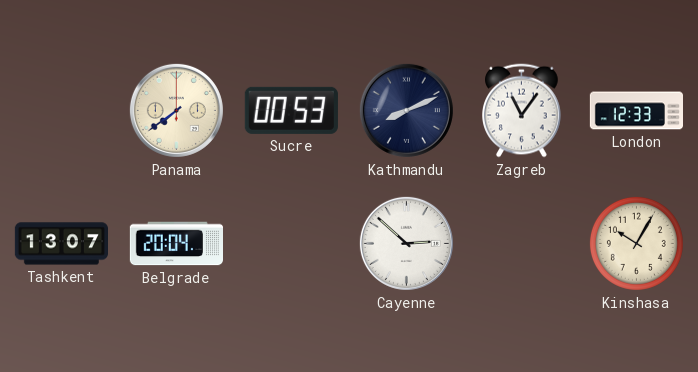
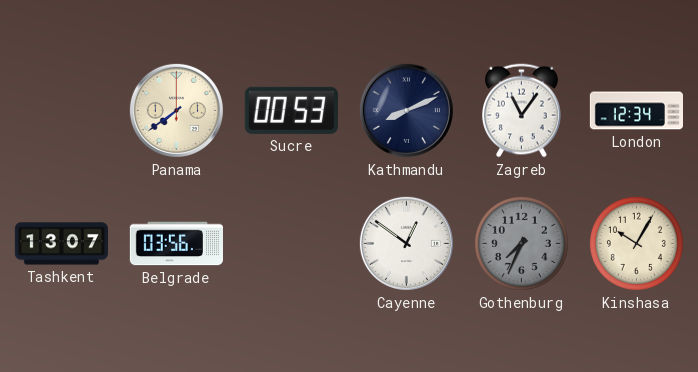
London: 12:33 -> 12:34 (636, 111)
Belgrade: 20:04 -> 03:56 (176, 244)
Cayenne: 2:52 -> 12:51 (406, 243)
Gothenburg: none -> 7:34 (521, 243)
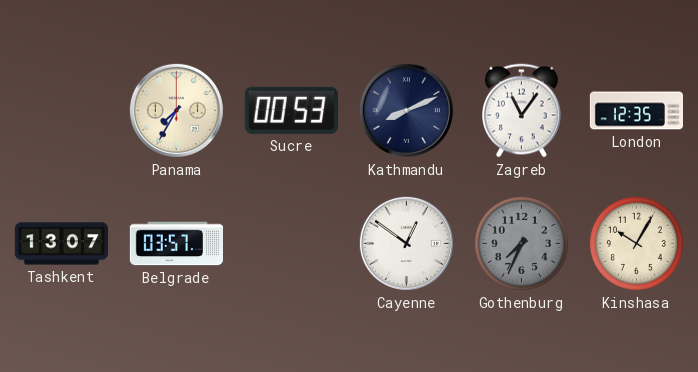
Panama: 7:39 -> 7:35 (176, 110)
London: 12:34 -> 12:35 (636, 111)
Belgrade: 03:56 -> 03:57 (176, 244)
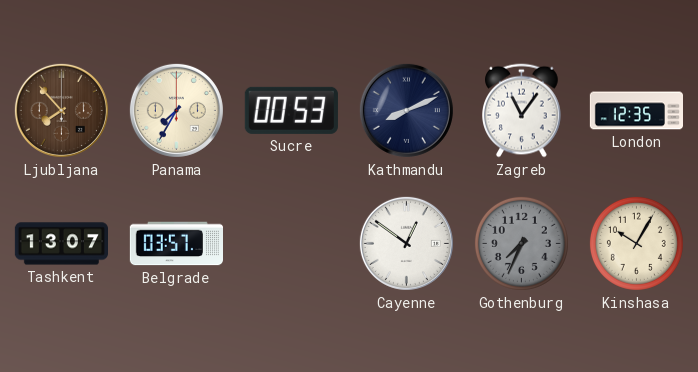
Ljubljana: none -> 7:53 (61, 110)
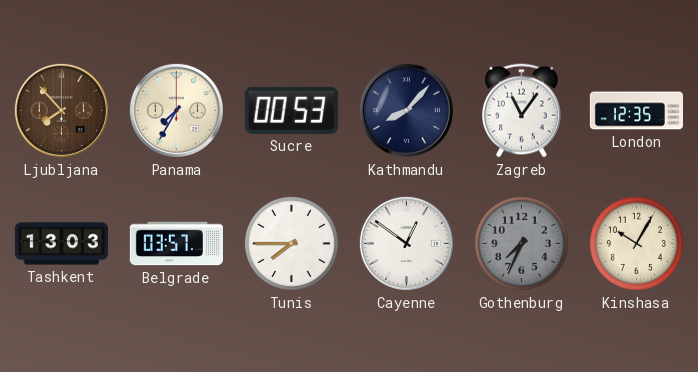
Kathmandu: 8:11 -> 8:07 (406, 110)
Tashkent: 13:07 -> 13:03 (61, 244)
Tunis: none -> 7:45 (291, 243)
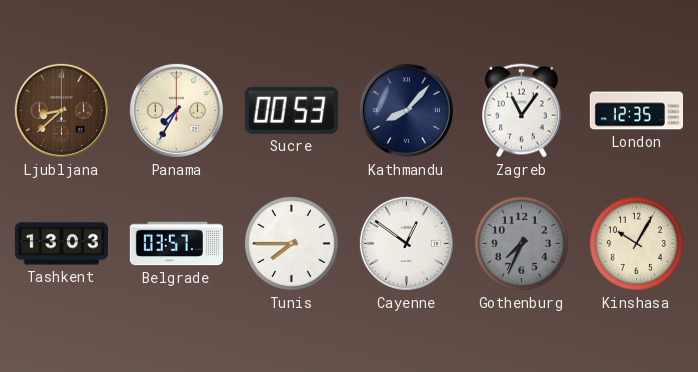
Ljubljana: 7:53 -> 8:38 (61, 110)
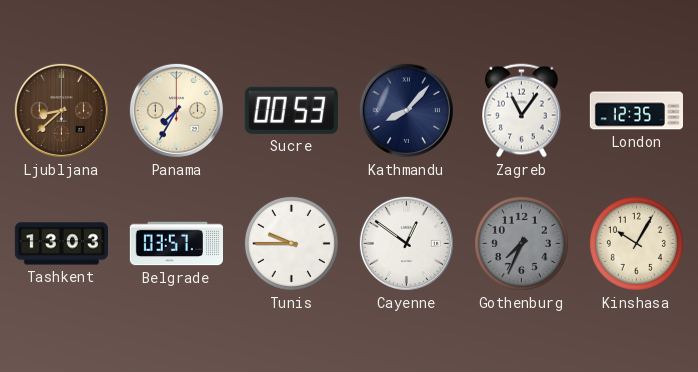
Tunis: 7:45 -> 9:45 (291, 243)
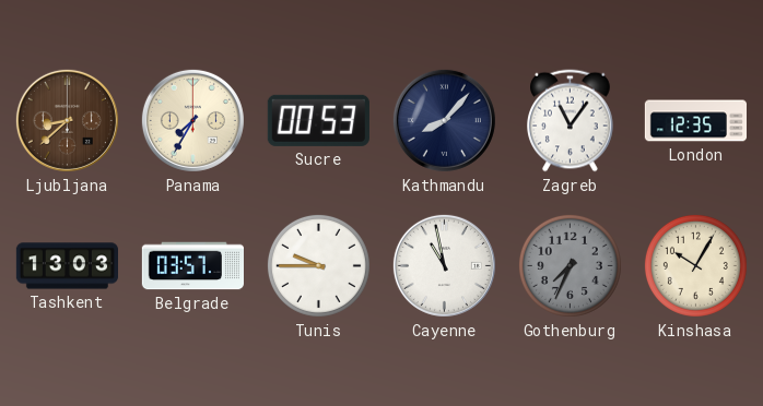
Cayenne: 12:51 -> 10:58 (444, 265)
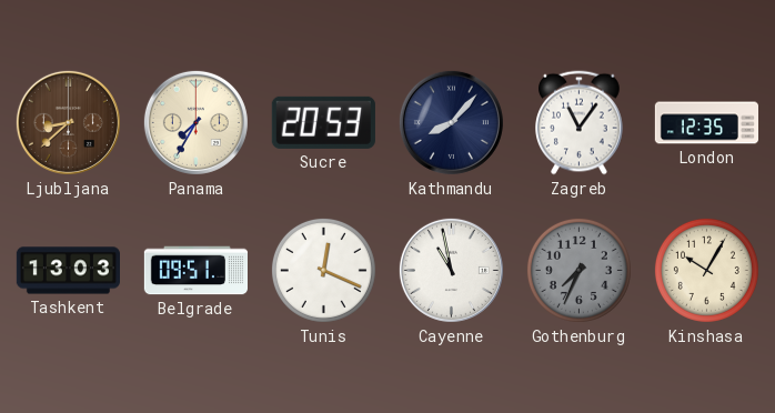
Sucre: 00:53 -> 20:53 (323, 122)
Belgrade: 03:57 -> 09:51 (195, 271)
Tunis: 9:45 -> 12:19 (323, 270)
